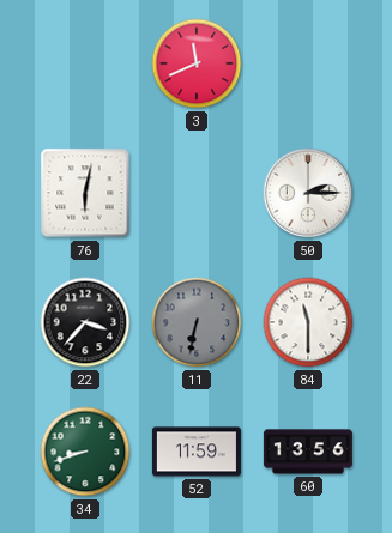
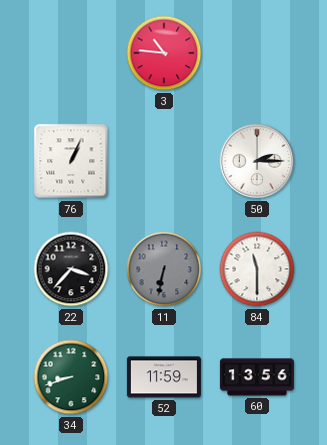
3: 11:41 -> 10:46 (164, 53)
76: 6:02 -> 1:04 (71, 161)
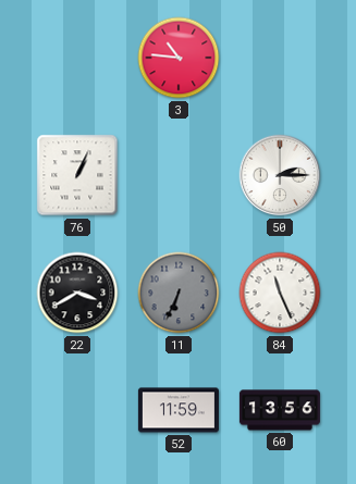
22: 3:37 -> 3:40 (77, 293)
11: 6:32 -> 6:34 (179, 293)
84: 11:30 -> 11:26 (280, 293)
34: 8:42 -> none (71, 377)
